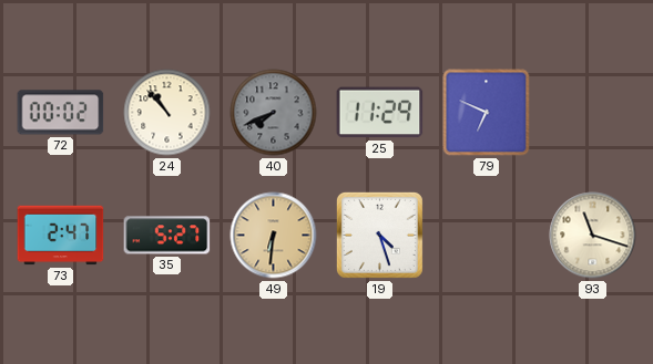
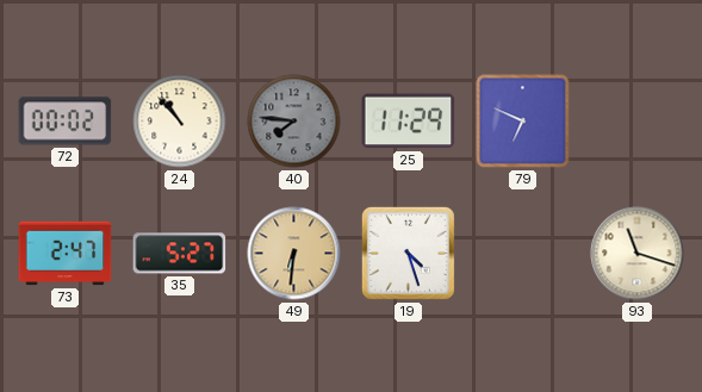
40: 7:41 -> 7:46 (294, 122)
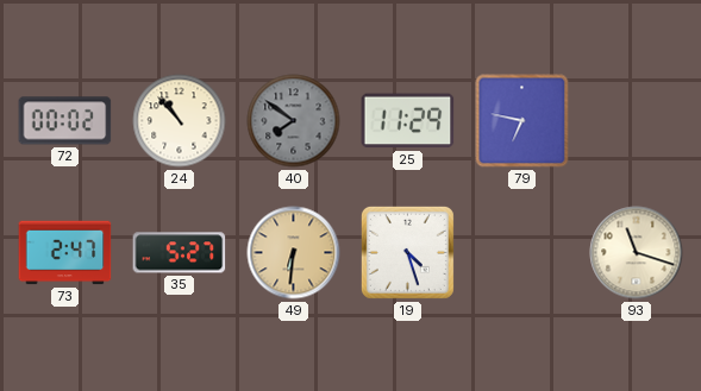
40: 7:46 -> 7:51 (294, 121)
79: 6:49 -> 6:47 (522, 121)
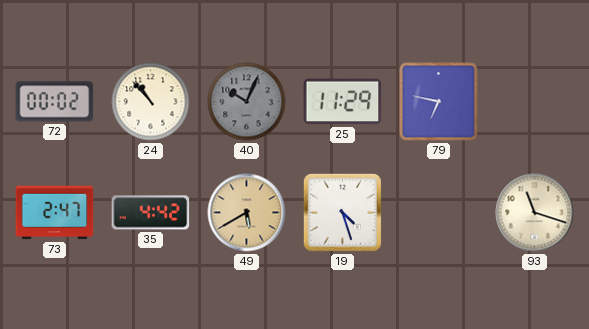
40: 7:51 -> 10:04 (247, 102)
35: 5:27 -> 4:42 (151, 213)
49: 6:31 -> 5:40 (247, 213)
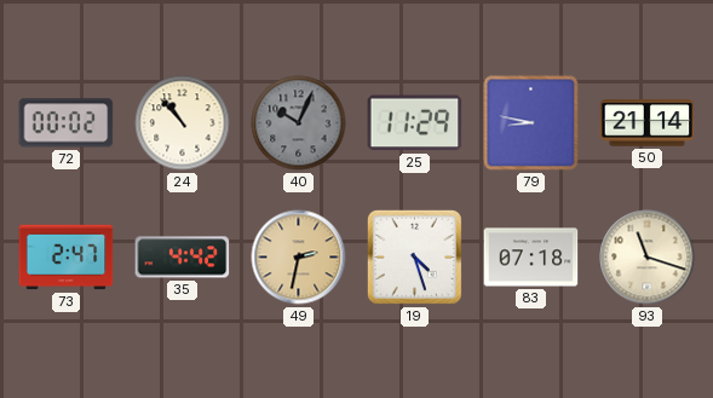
79: 6:47 -> 8:47 (531, 123)
50: none -> 21:14 (648, 123)
49: 5:40 -> 2:32 (299, 258)
83: none -> 07:18 (531, 258)
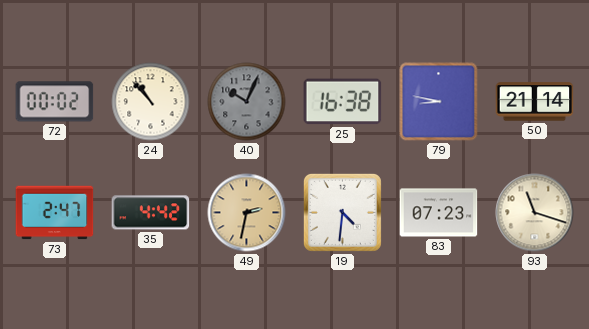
25: 11:29 -> 16:38 (343, 102)
19: 4:27 -> 4:31 (342, 212)
83: 07:18 -> 07:23 (439, 213)
